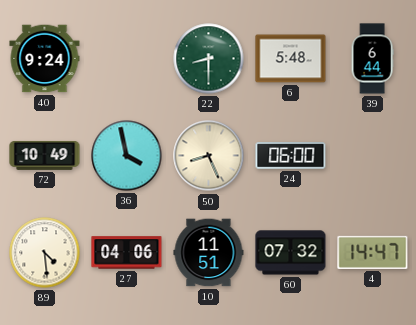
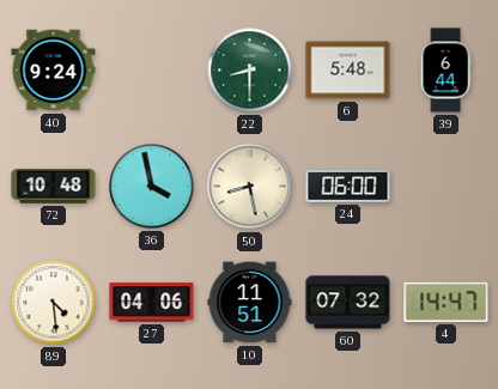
72: 10:49 -> 10:48 (54, 186)
50: 8:26 -> 8:28 (250, 187)
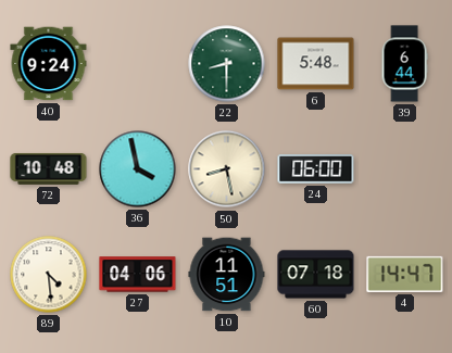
60: 07:32 -> 07:18 (316, 275)
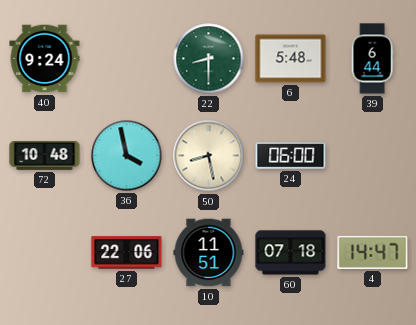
89: 4:29 -> none (49, 275)
27: 04:06 -> 22:06 (127, 253)
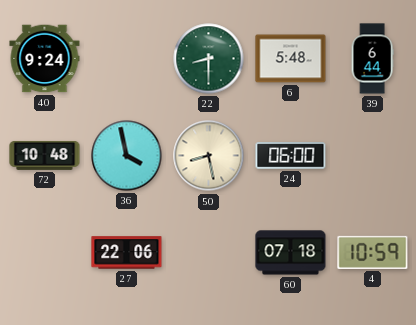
10: 11:51 -> none (209, 253)
4: 14:47 -> 10:59 (373, 252)
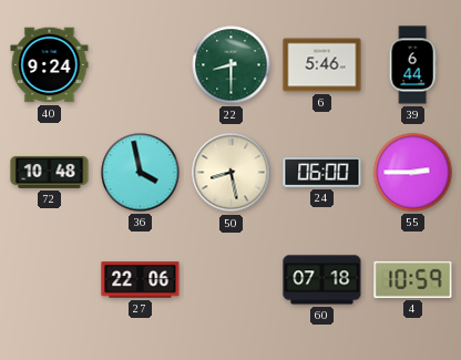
6: 5:48 -> 5:46 (322, 65)
55: none -> 2:45 (413, 173)
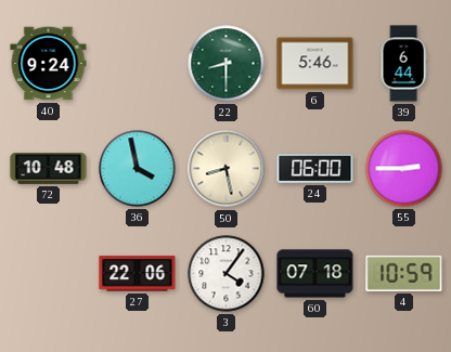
3: none -> 4:06 (227, 274)
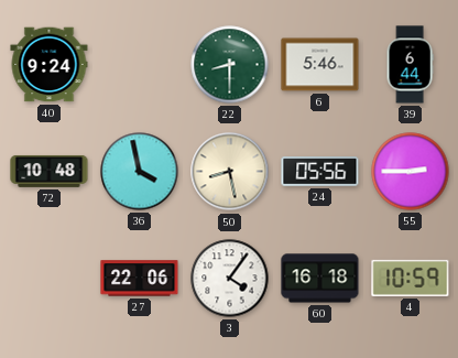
24: 06:00 -> 05:56 (320, 172)
60: 07:18 -> 16:18 (320, 279)
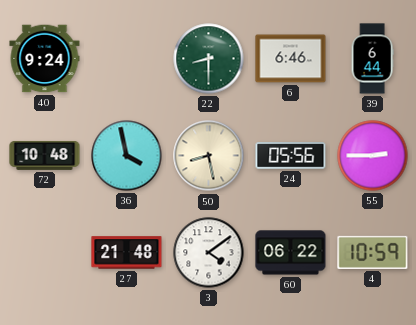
6: 5:46 -> 6:46 (291, 59)
27: 22:06 -> 21:48 (127, 253)
3: 4:06 -> 4:09 (209, 253)
60: 16:18 -> 06:22 (291, 253)
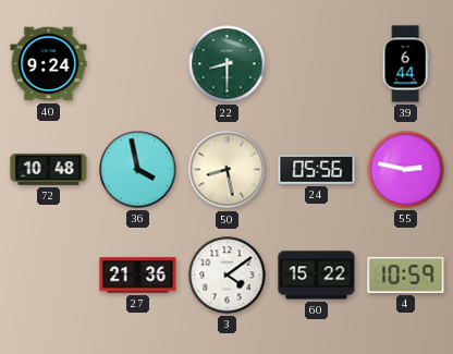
6: 6:46 -> none (291, 59)
55: 2:45 -> 2:47 (406, 170)
27: 21:48 -> 21:36 (138, 276)
60: 06:22 -> 15:22 (317, 276)
